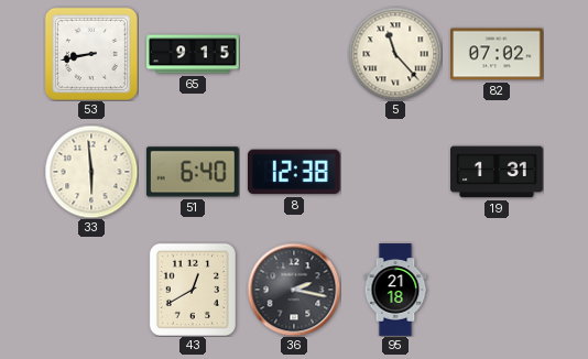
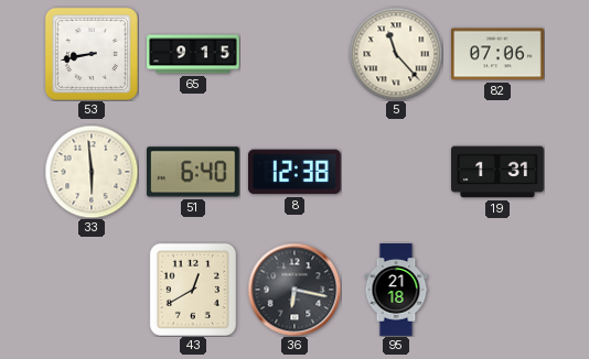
82: 07:02 -> 07:06 (499, 54)
36: 2:17 -> 6:17 (294, 290)
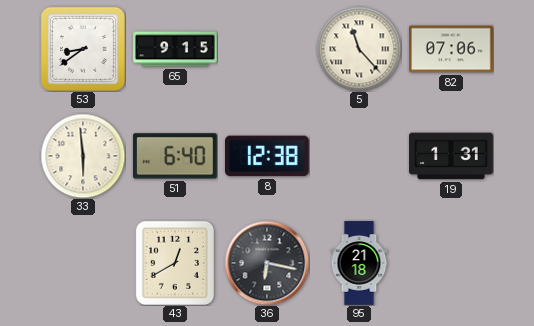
53: 8:43 -> 8:39 (83, 49)
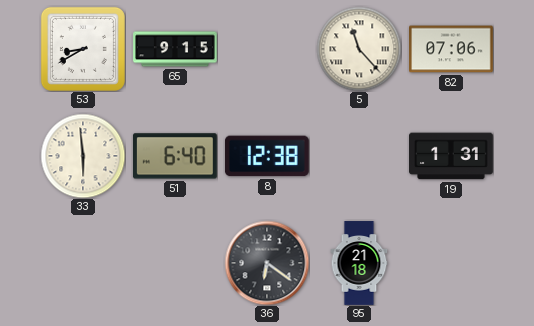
53: 8:39 -> 8:40 (83, 49)
43: 12:40 -> none (175, 263)
36: 6:17 -> 6:21 (267, 263)
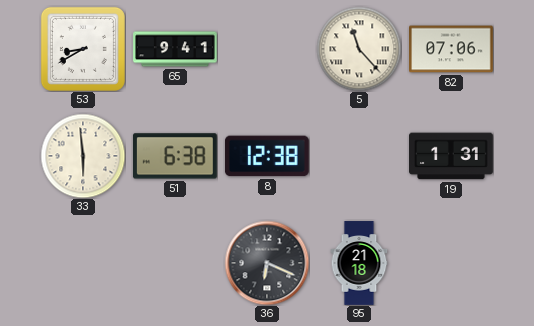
65: 9:15 -> 9:41 (175, 49)
51: 6:40 -> 6:38 (175, 156)
36: 6:21 -> 6:19 (267, 263)
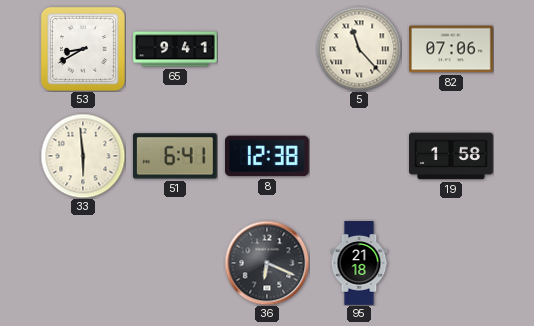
51: 6:38 -> 6:41 (175, 156)
19: 1:31 -> 1:58 (452, 156)
